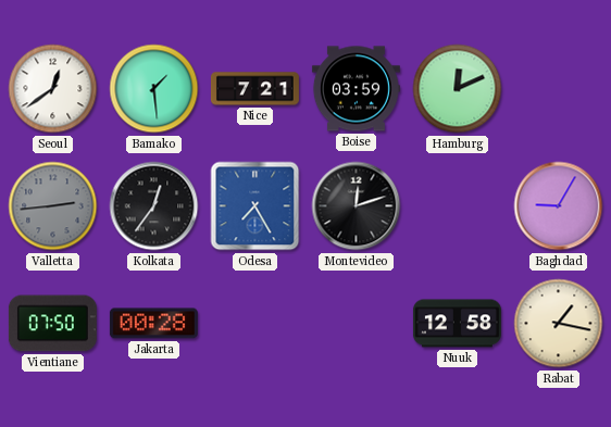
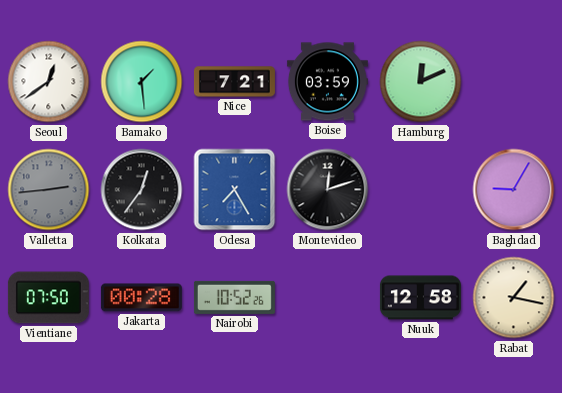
Nairobi: none -> 10:52 (234, 297)
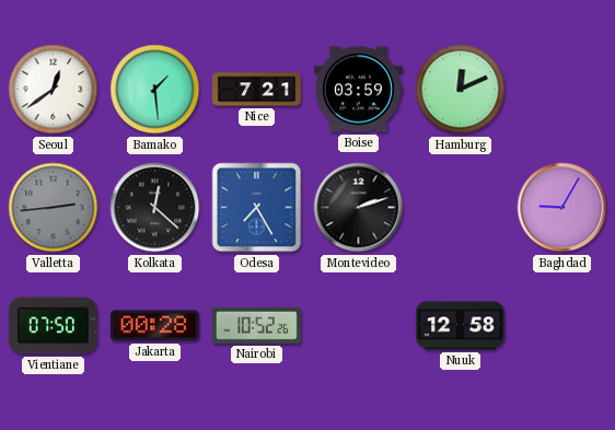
Kolkata: 12:36 -> 12:22 (155, 208)
Montevideo: 12:12 -> 2:12 (359, 208)
Rabat: 1:17 -> none (514, 298)
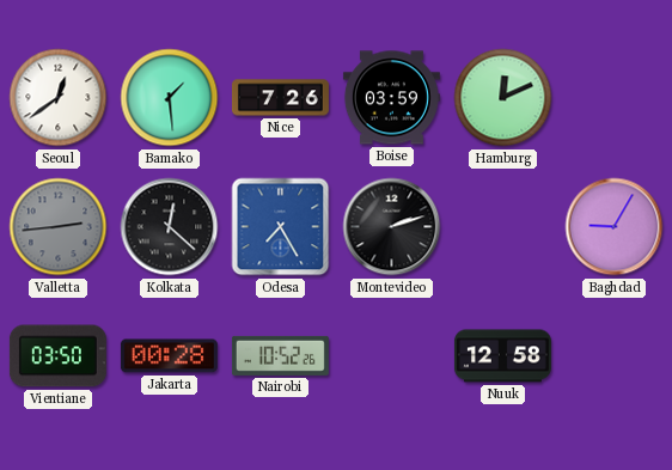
Nice: 7:21 -> 7:26 (280, 98)
Vientiane: 07:50 -> 03:50 (57, 356)
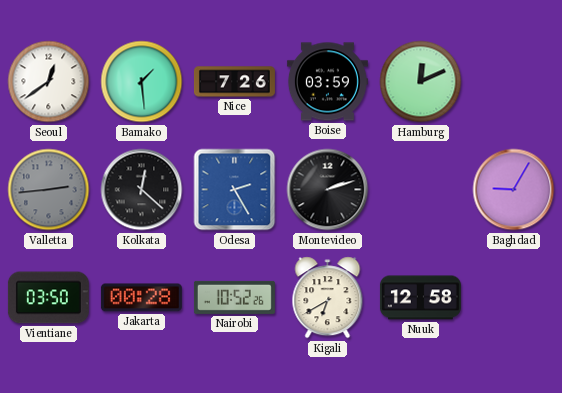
Odesa: 7:25 -> 2:25 (235, 190)
Kigali: none -> 6:40 (328, 298)
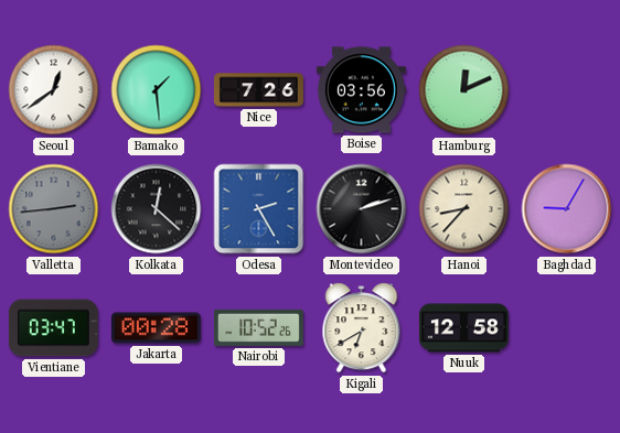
Boise: 03:59 -> 03:56 (361, 90)
Hanoi: none -> 8:37 (464, 209)
Vientiane: 03:50 -> 03:47 (53, 328)
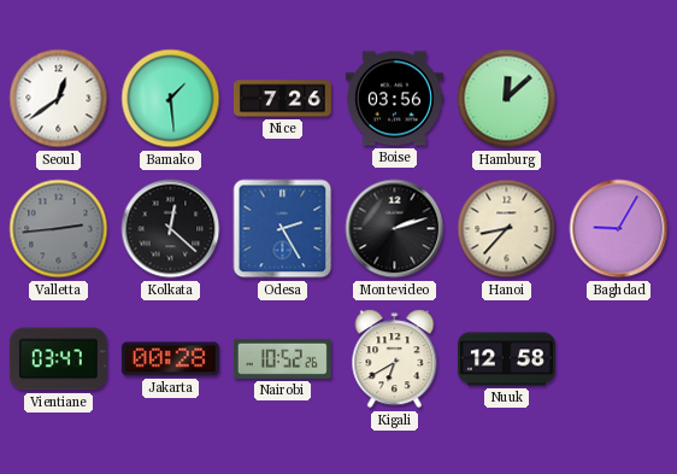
Hamburg: 12:11 -> 12:08 (507, 99)
